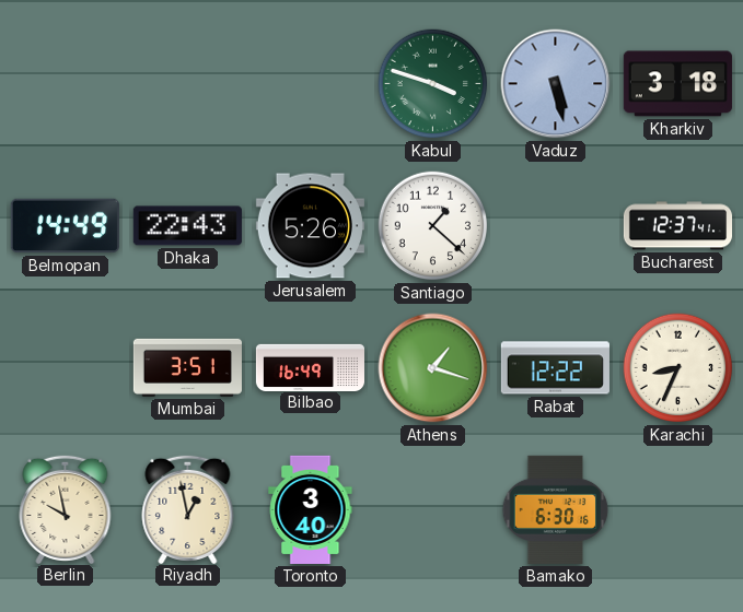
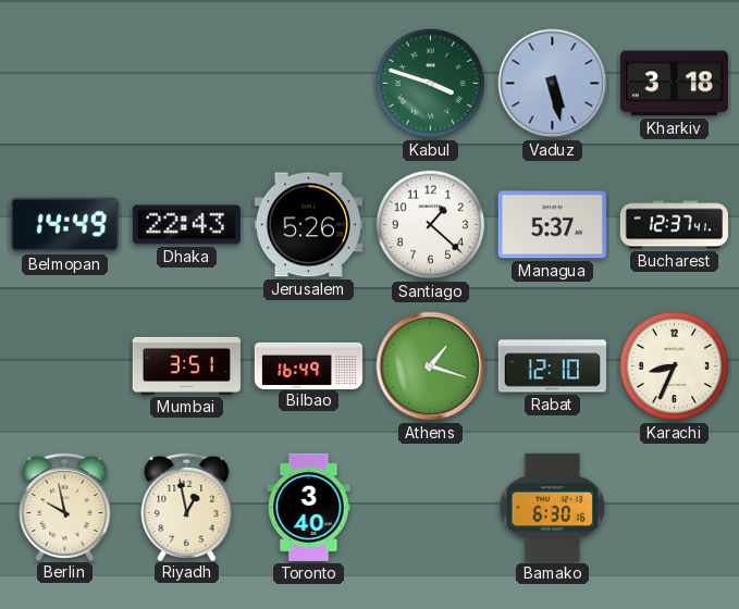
Managua: none -> 5:37 (552, 225)
Rabat: 12:22 -> 12:10 (552, 366)
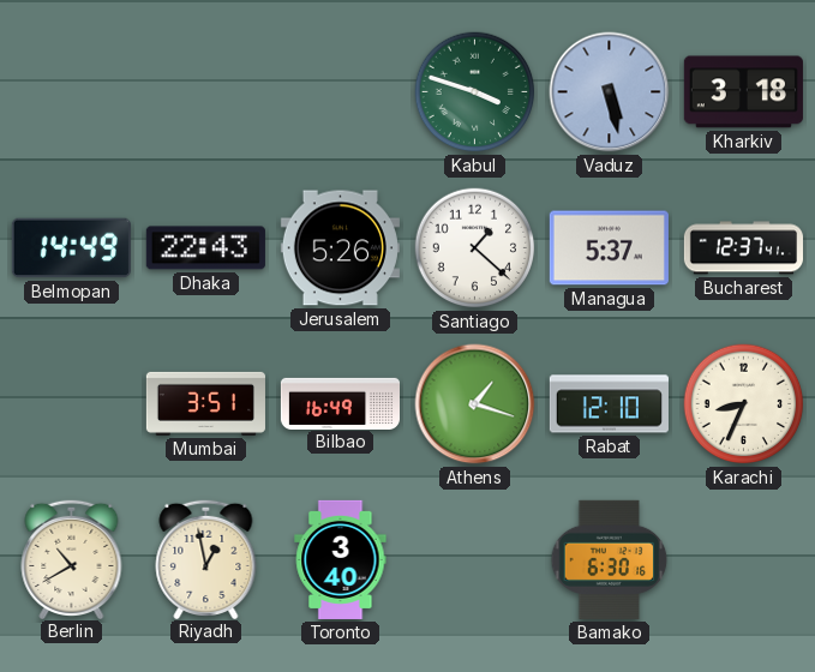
Berlin: 9:58 -> 10:40 (72, 558)
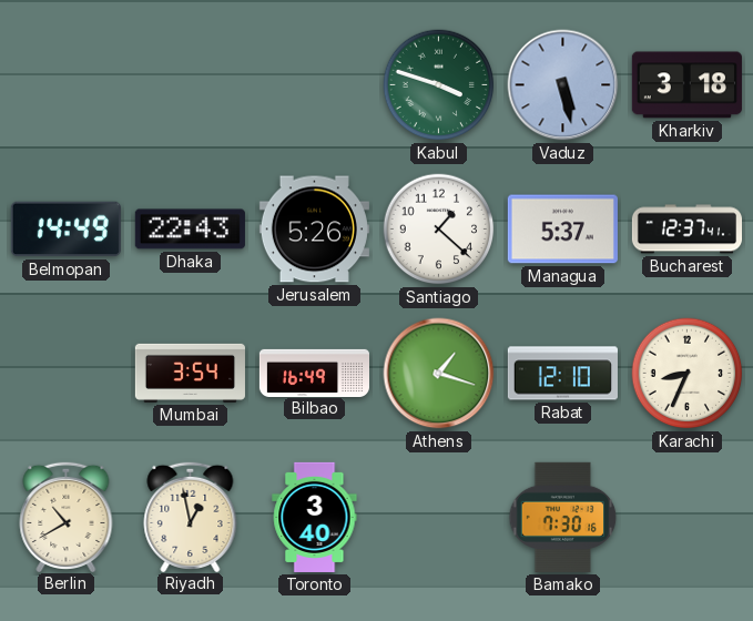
Mumbai: 3:51 -> 3:54 (190, 373)
Bamako: 6:30 -> 7:30 (563, 517)
